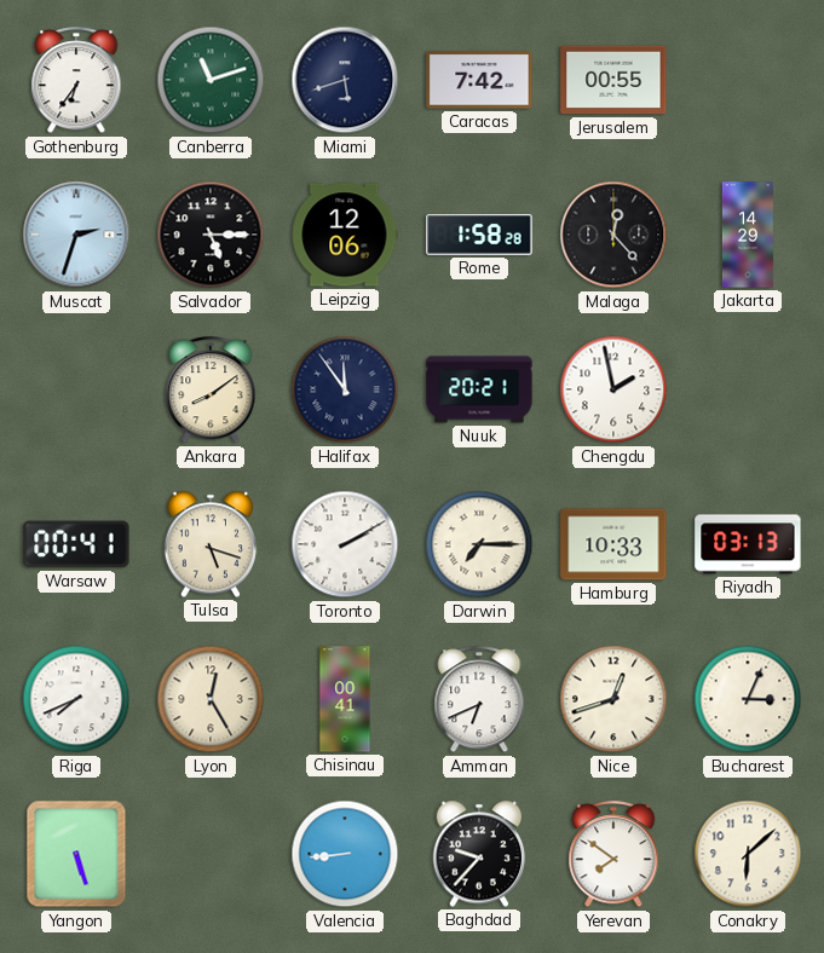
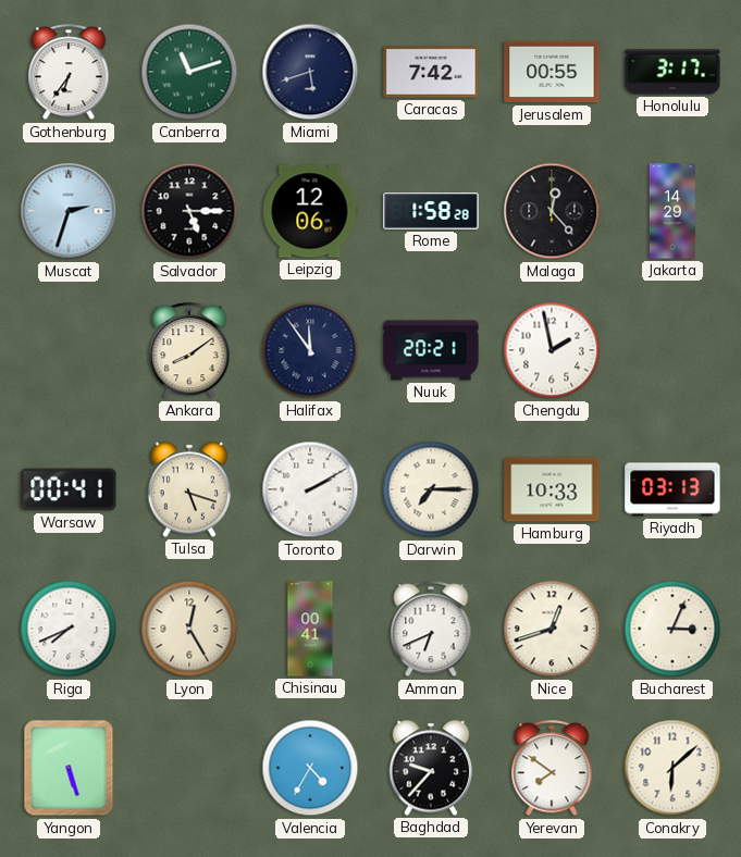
Honolulu: none -> 3:17 (672, 72)
Valencia: 8:44 -> 4:35 (310, 768)
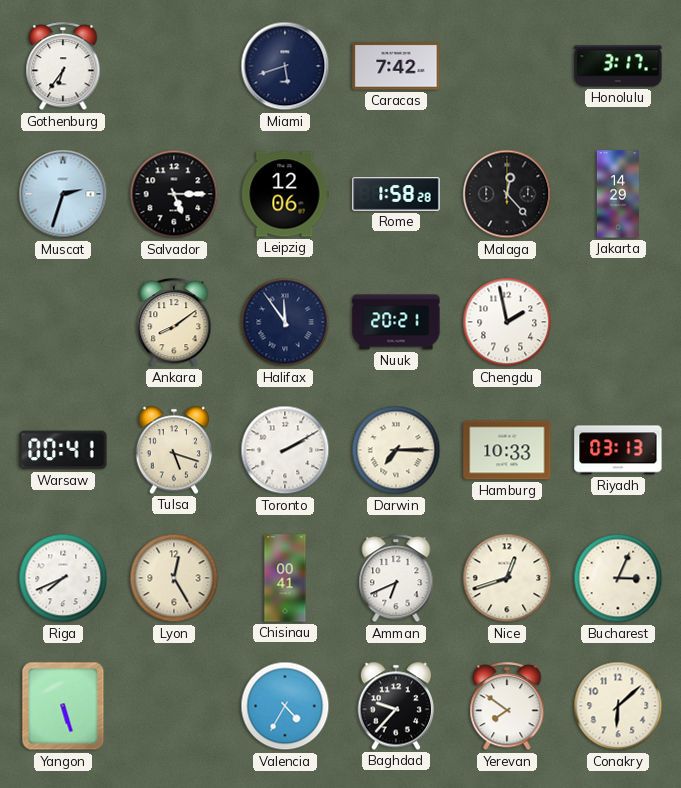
Canberra: 11:12 -> none (189, 72)
Jerusalem: 00:55 -> none (552, 72)
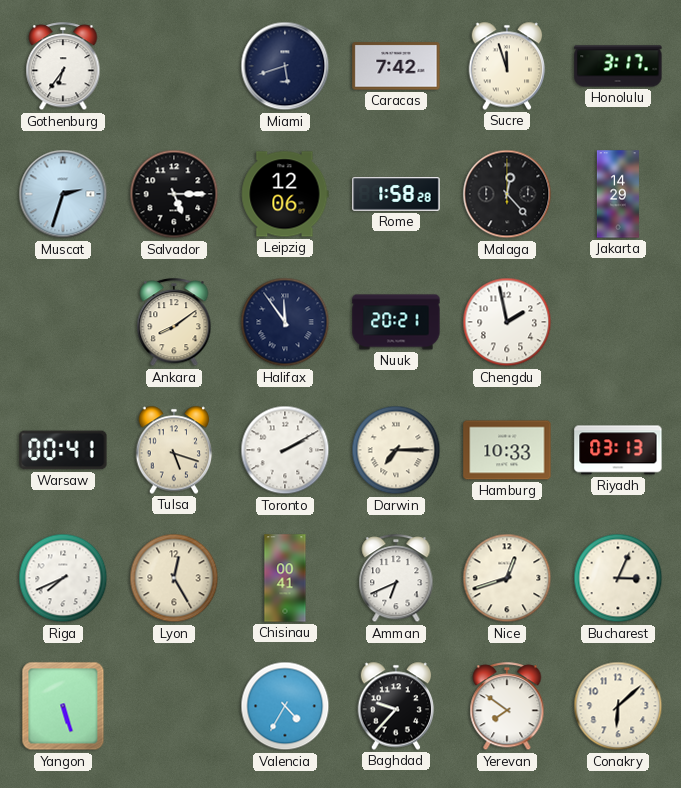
Sucre: none -> 11:57 (507, 66)
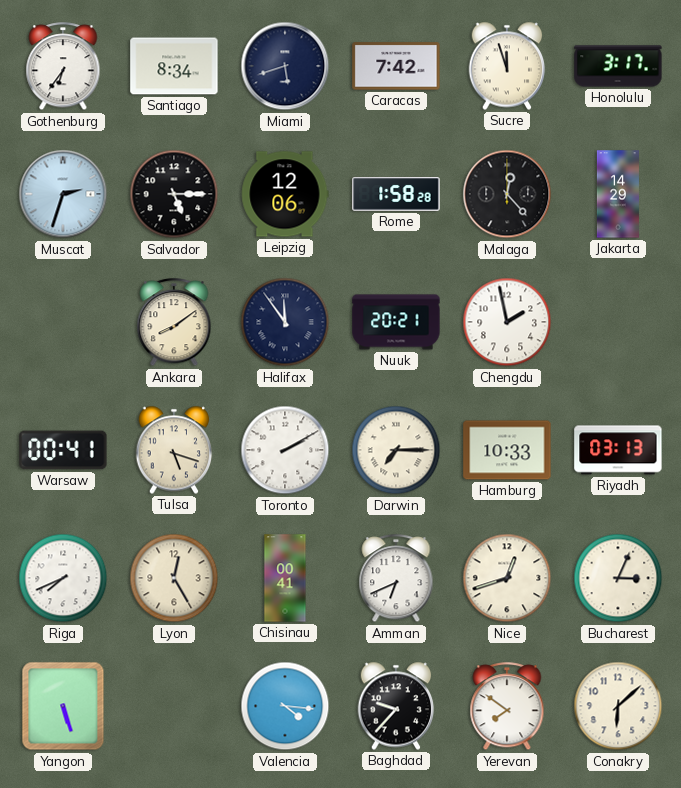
Santiago: none -> 8:34 (174, 66)
Valencia: 4:35 -> 4:16 (285, 706)
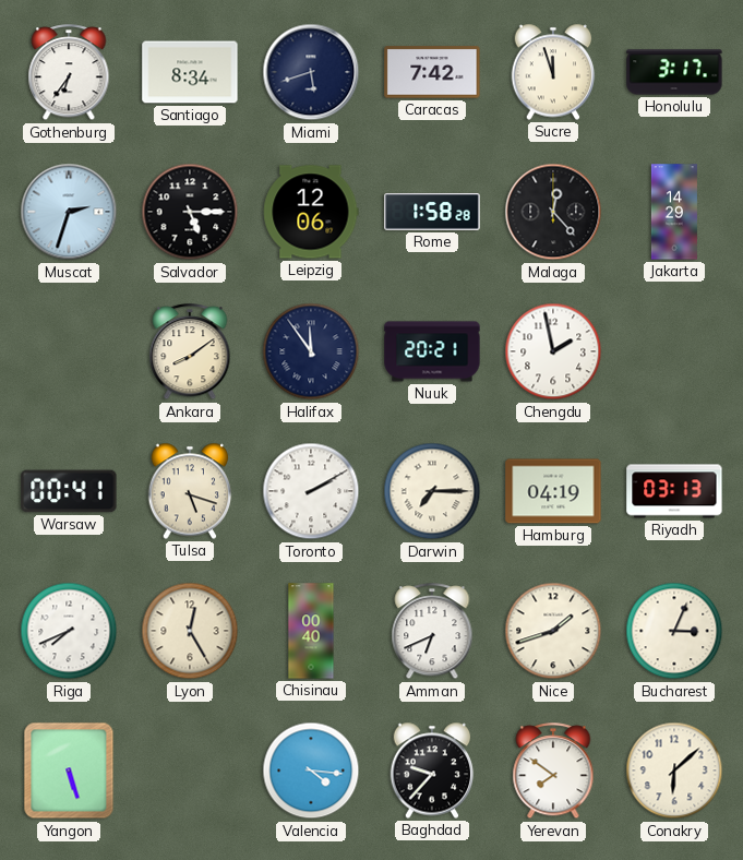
Hamburg: 10:33 -> 04:19 (553, 491)
Chisinau: 00:41 -> 00:40 (311, 631)
Nice: 12:42 -> 1:42 (553, 631)
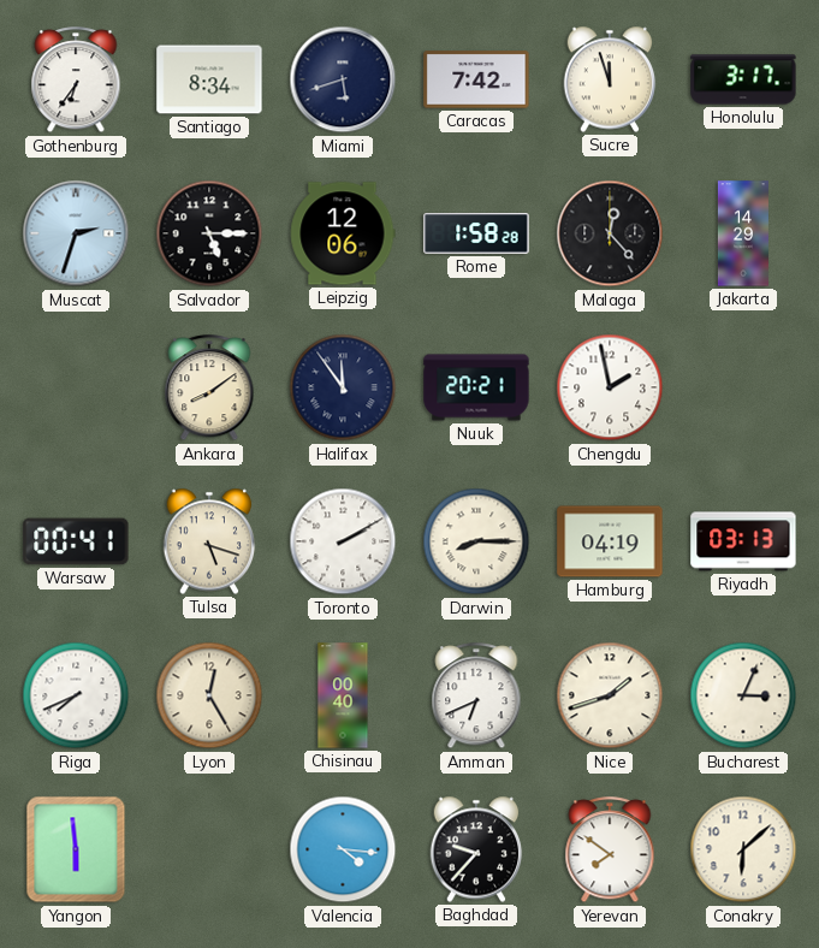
Darwin: 7:15 -> 8:15 (476, 541)
Yangon: 5:27 -> 5:59 (76, 849)
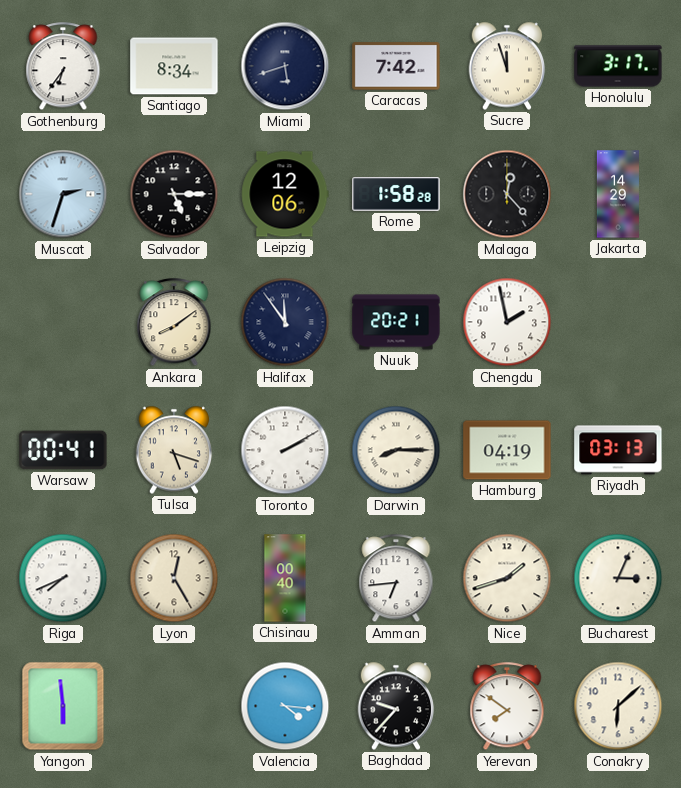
Amman: 6:41 -> 6:44 (396, 579)
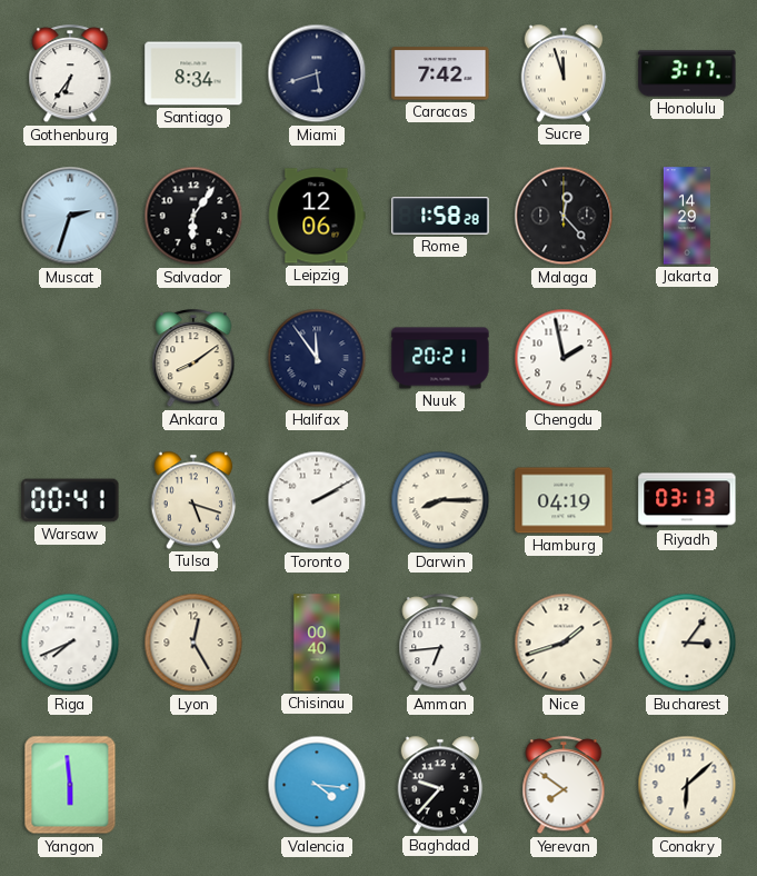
Salvador: 5:15 -> 6:06 (193, 216)
Bucharest: 3:04 -> 3:06 (687, 643)
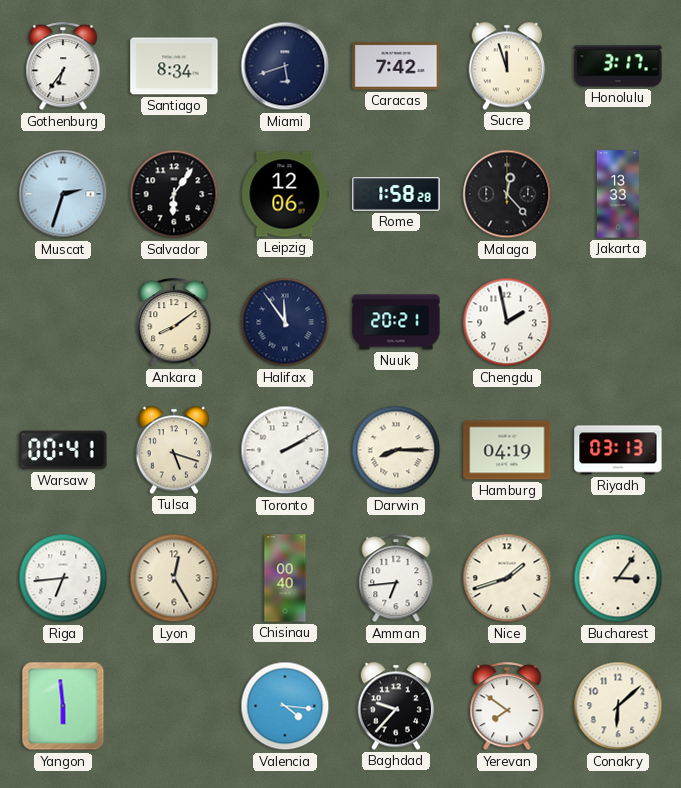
Jakarta: 14:29 -> 13:33 (618, 194)
Riga: 7:41 -> 6:44 (63, 578)
